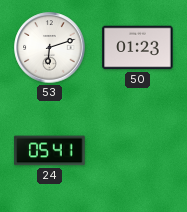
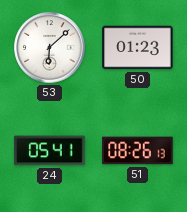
53: 6:12 -> 6:08 (50, 48)
51: none -> 08:26 (138, 151)
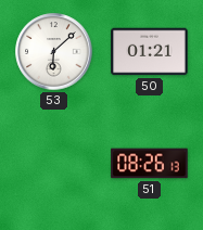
50: 01:23 -> 01:21 (150, 52)
24: 05:41 -> none (50, 151)
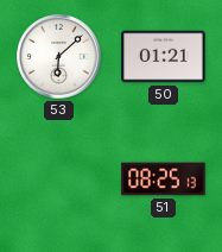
51: 08:26 -> 08:25 (164, 179)
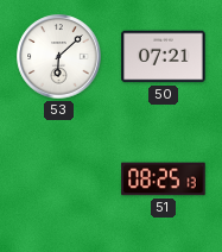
50: 01:21 -> 07:21 (164, 57)
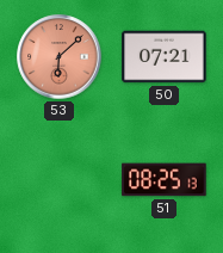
53 dial: white -> salmon (60, 57)
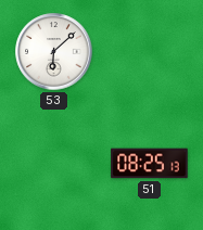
53 dial: salmon -> white (54, 52)
50: 07:21 -> none (165, 57)
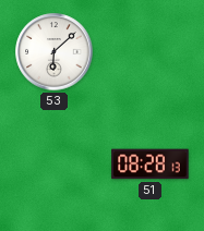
51: 08:25 -> 08:28 (151, 165)
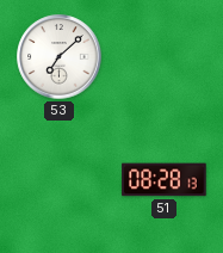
53: 6:08 -> 7:08 (60, 57)
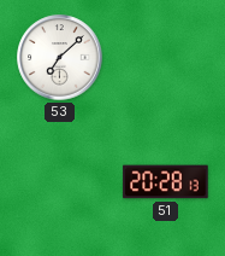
51: 08:28 -> 20:28 (166, 182)
